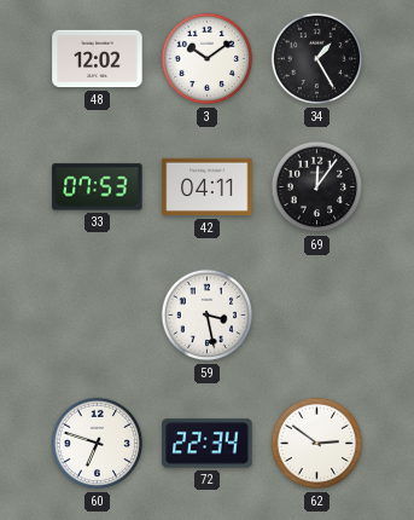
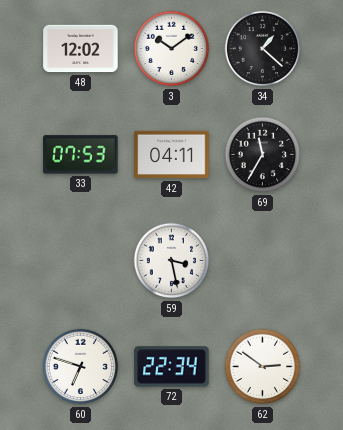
34: 1:25 -> 1:22 (263, 49)
69: 12:06 -> 11:35 (263, 155)
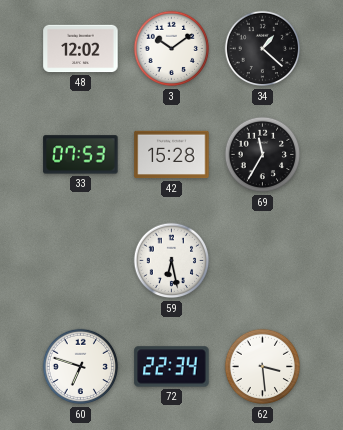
42: 04:11 -> 15:28 (172, 155)
59: 3:28 -> 6:28 (172, 261)
62: 2:51 -> 3:29 (263, 367)
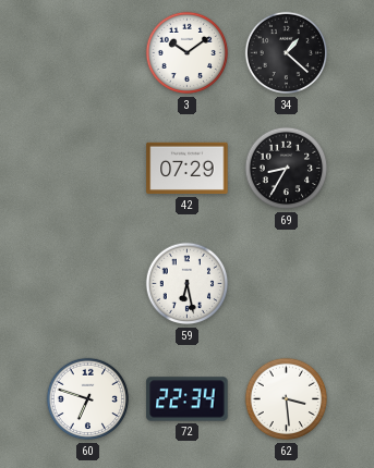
48: 12:02 -> none (81, 49)
33: 07:53 -> none (81, 155)
42: 15:28 -> 07:29 (188, 169)
69: 11:35 -> 8:35 (287, 169)
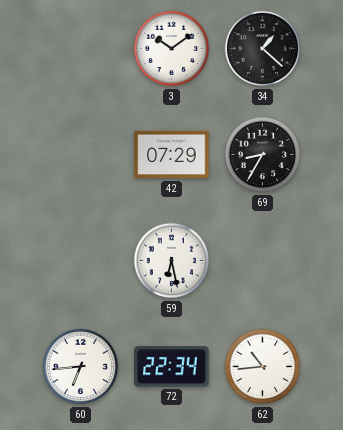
60: 6:48 -> 6:44 (81, 367)
62: 3:29 -> 10:44 (263, 367)
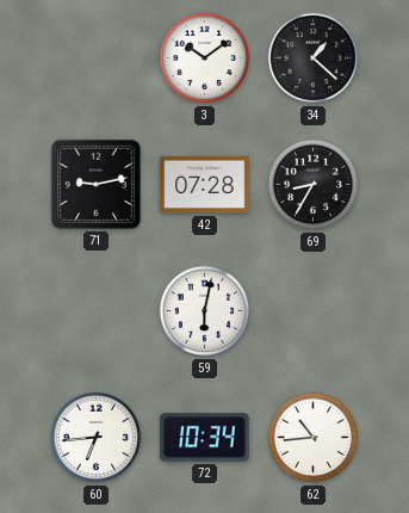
71: none -> 9:13 (95, 184)
42: 07:29 -> 07:28 (205, 185)
59: 6:28 -> 6:02 (205, 311)
72: 22:34 -> 10:34 (205, 438)
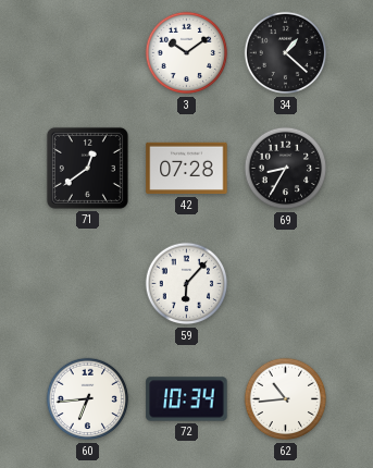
71: 9:13 -> 12:39 (87, 168)
59: 6:02 -> 6:07 (187, 284)
